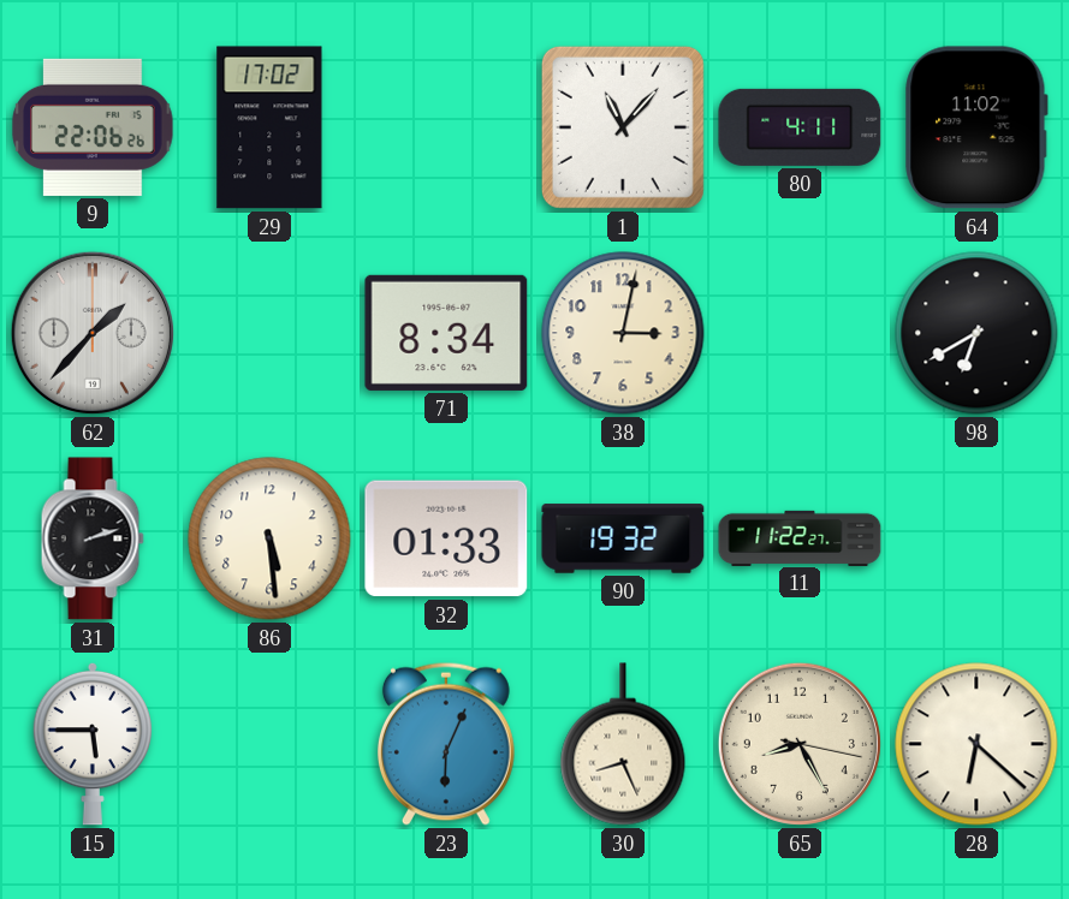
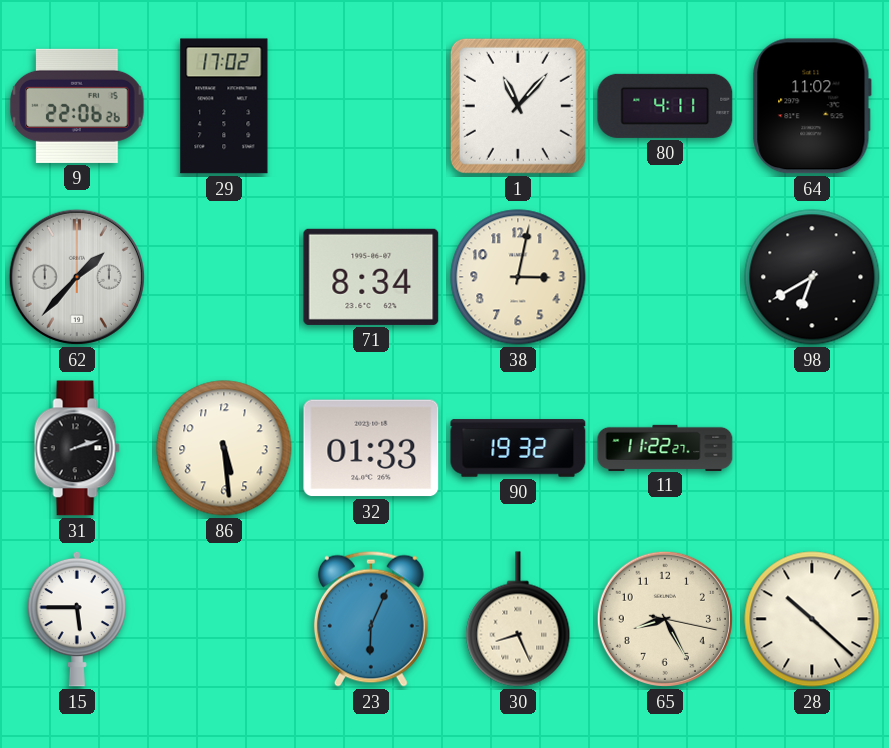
28: 6:22 -> 10:22 (812, 619)
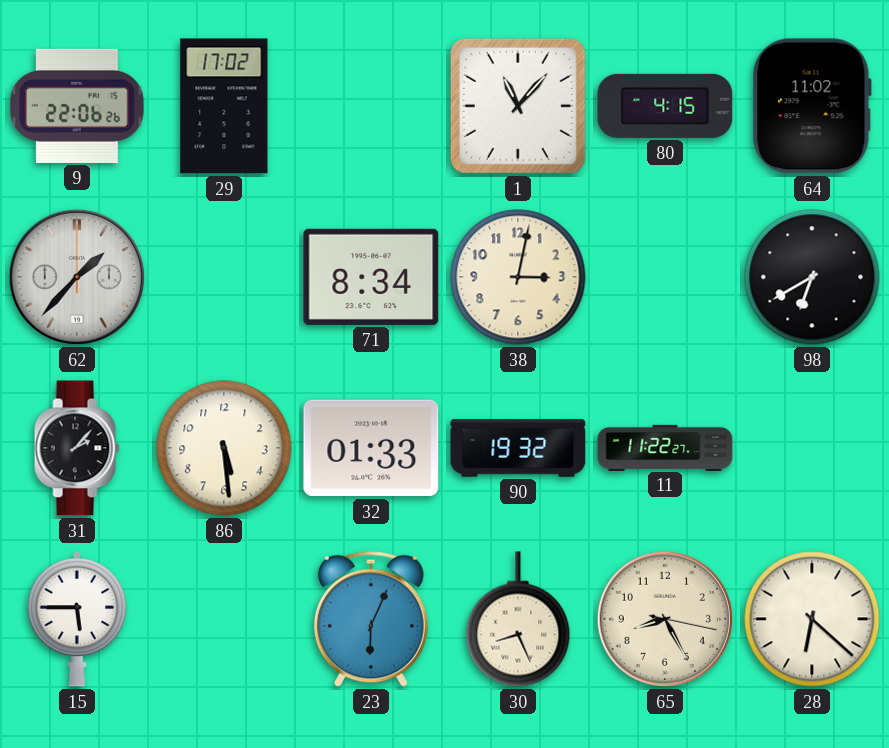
80: 4:11 -> 4:15 (665, 106)
31: 2:12 -> 2:07 (77, 448)
28: 10:22 -> 6:22 (812, 619)
